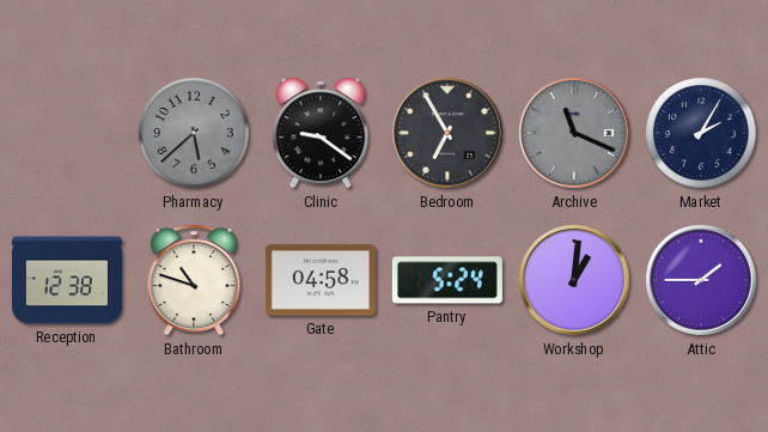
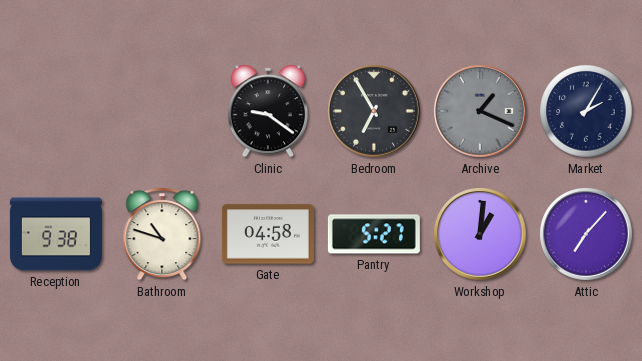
Pharmacy: 5:38 -> none (194, 133)
Archive: 11:19 -> 1:19 (481, 112)
Reception: 12:38 -> 9:38 (56, 234)
Pantry: 5:24 -> 5:27 (374, 234)
Attic: 1:45 -> 7:07 (587, 235)
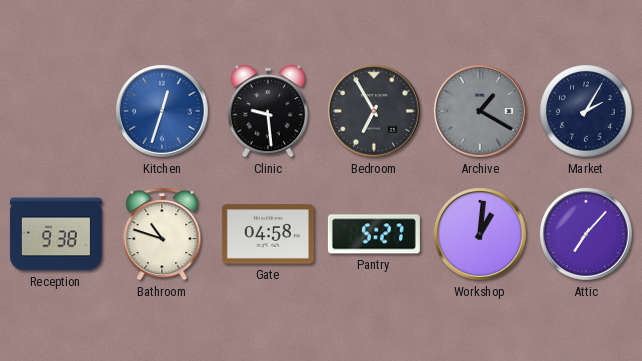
Kitchen: none -> 12:33 (163, 112)
Clinic: 9:21 -> 9:29 (268, 111)
Archive: 1:19 -> 1:20 (481, 112)
